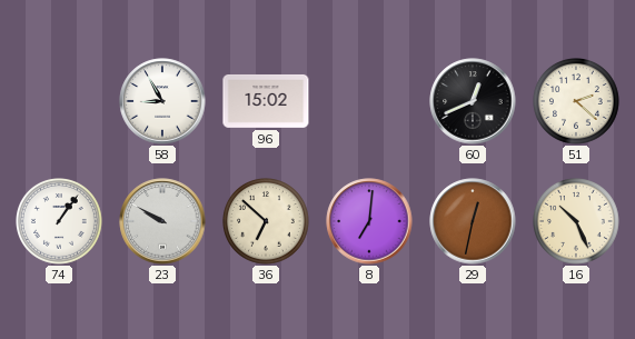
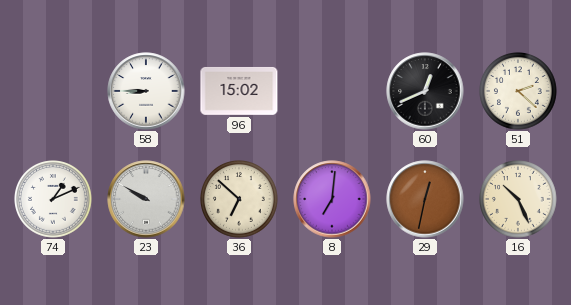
58: 8:55 -> 8:45 (146, 91)
74: 1:06 -> 1:11 (54, 200)
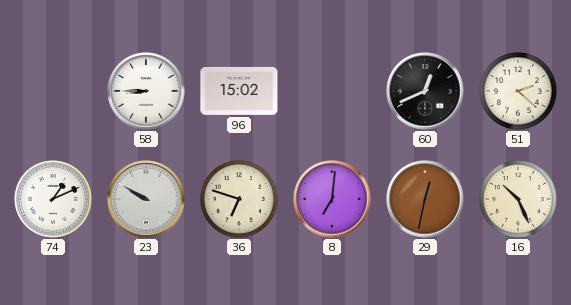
36: 6:52 -> 6:48 (240, 200)
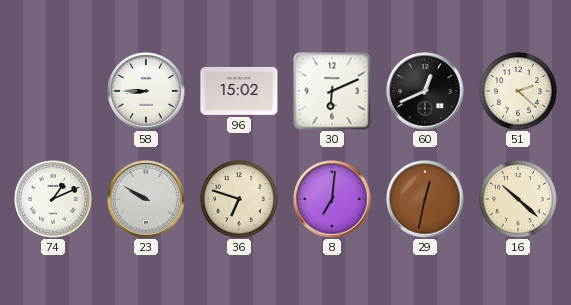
30: none -> 6:11 (332, 91)
16: 10:26 -> 10:22 (519, 200)
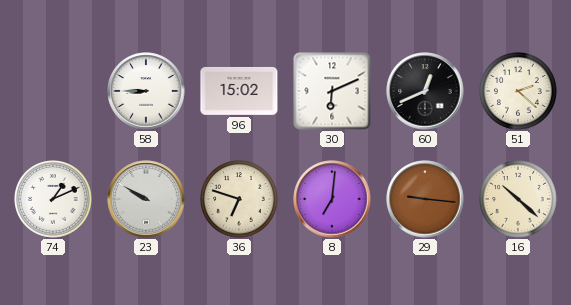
29: 12:32 -> 9:16 (425, 199)
